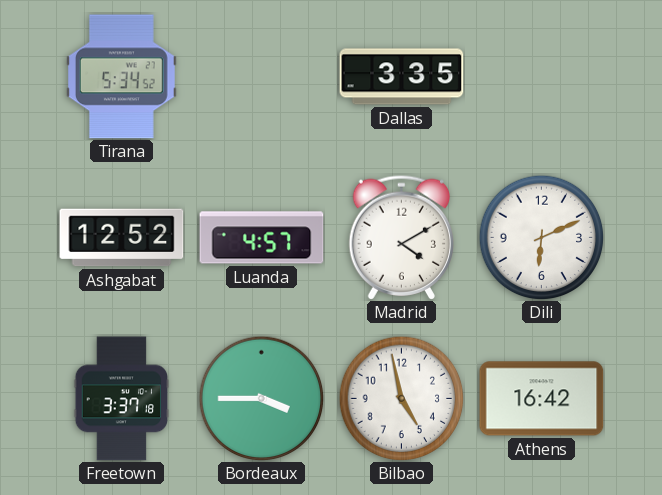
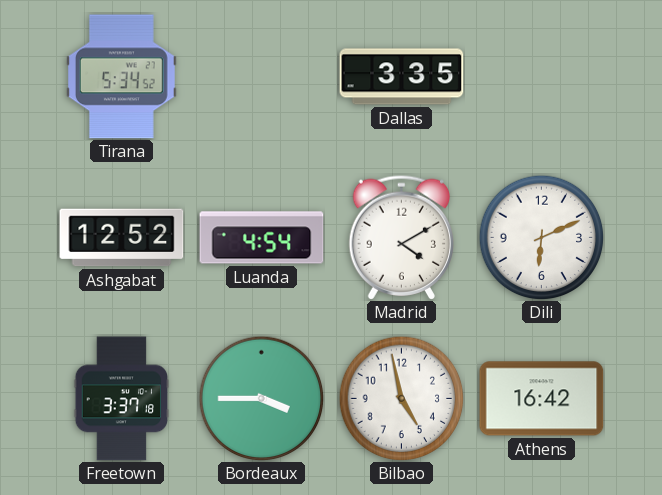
Luanda: 4:57 -> 4:54 (262, 238)
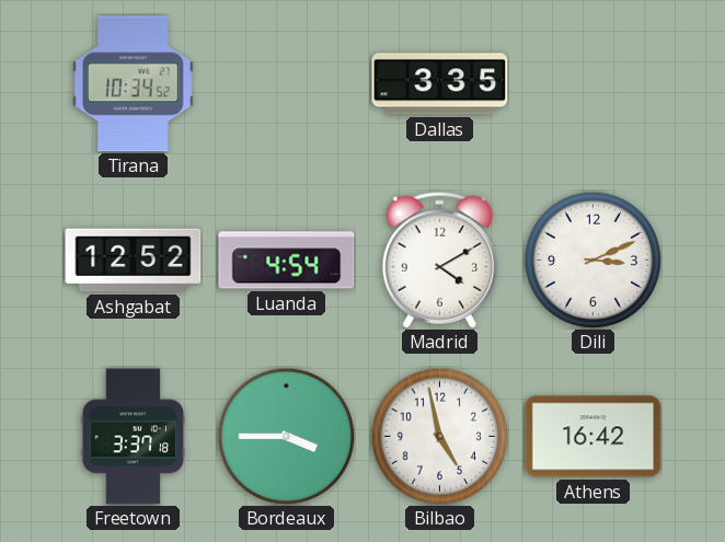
Tirana: 5:34 -> 10:34 (133, 84)
Dili: 6:11 -> 3:11 (592, 260)
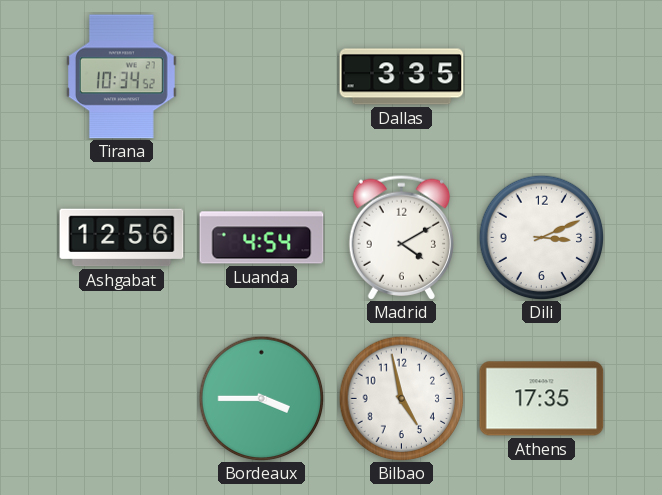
Ashgabat: 12:52 -> 12:56 (122, 238)
Freetown: 3:37 -> none (134, 437)
Athens: 16:42 -> 17:35 (542, 399)
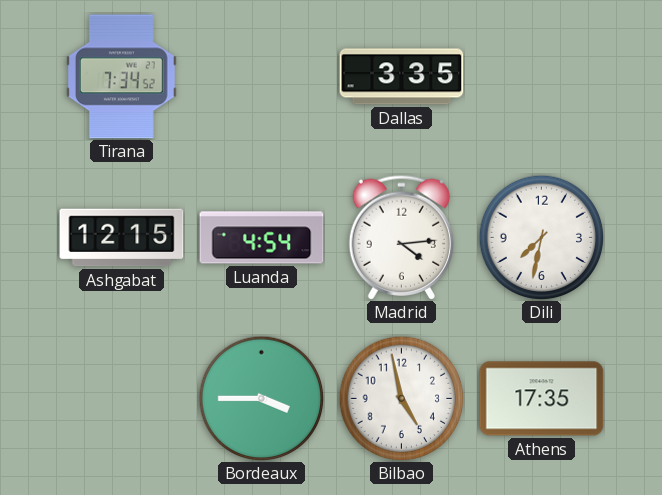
Tirana: 10:34 -> 7:34 (121, 77)
Ashgabat: 12:56 -> 12:15 (122, 238)
Madrid: 4:10 -> 4:14 (401, 237)
Dili: 3:11 -> 7:32 (541, 237)
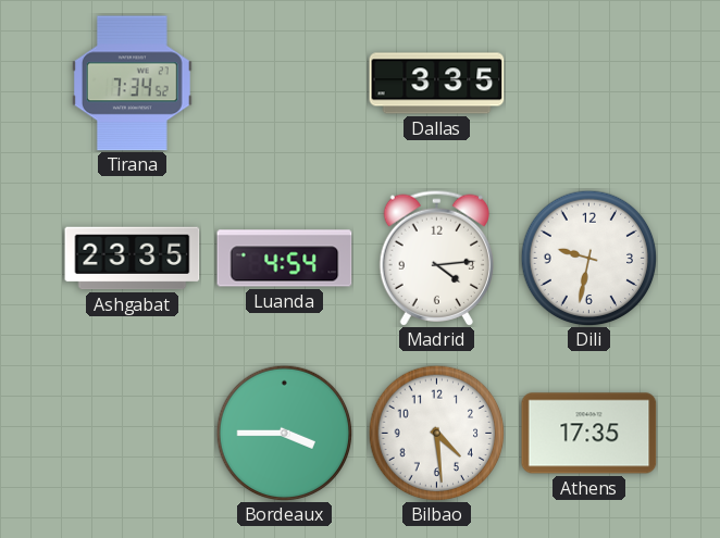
Ashgabat: 12:15 -> 23:35 (133, 259)
Dili: 7:32 -> 9:32 (588, 258)
Bilbao: 4:58 -> 4:29 (436, 433)
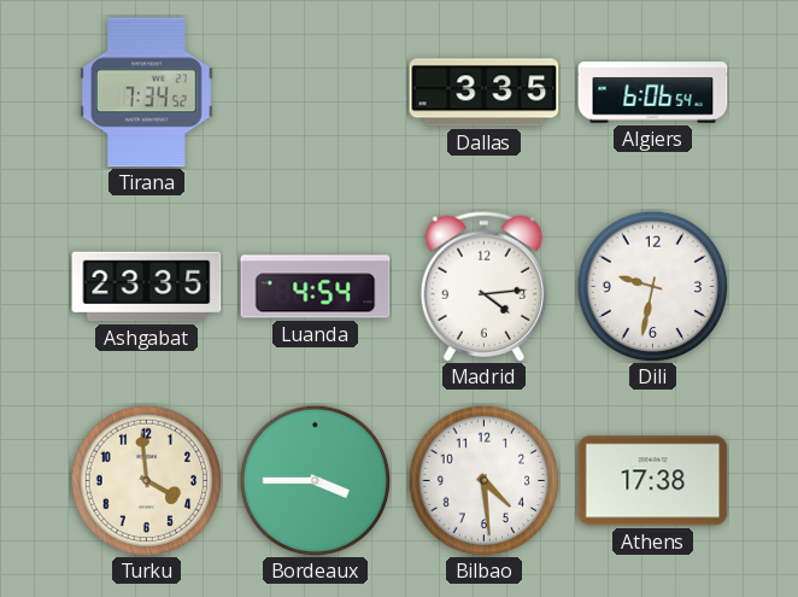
Algiers: none -> 6:06 (653, 93)
Turku: none -> 3:59 (146, 480)
Athens: 17:35 -> 17:38 (653, 481)
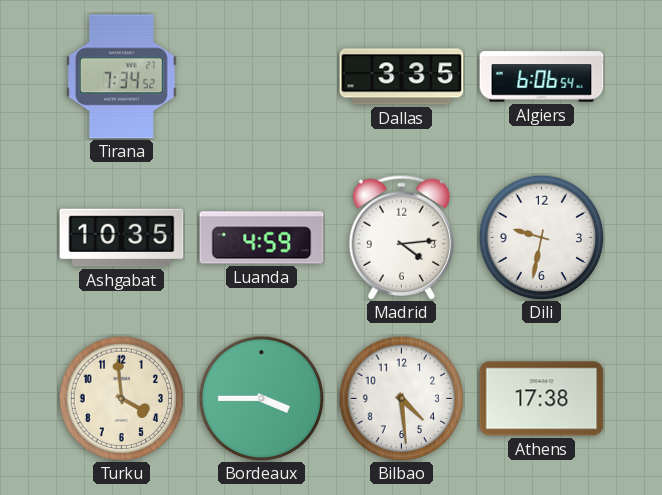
Ashgabat: 23:35 -> 10:35 (122, 238)
Luanda: 4:54 -> 4:59 (262, 238)
